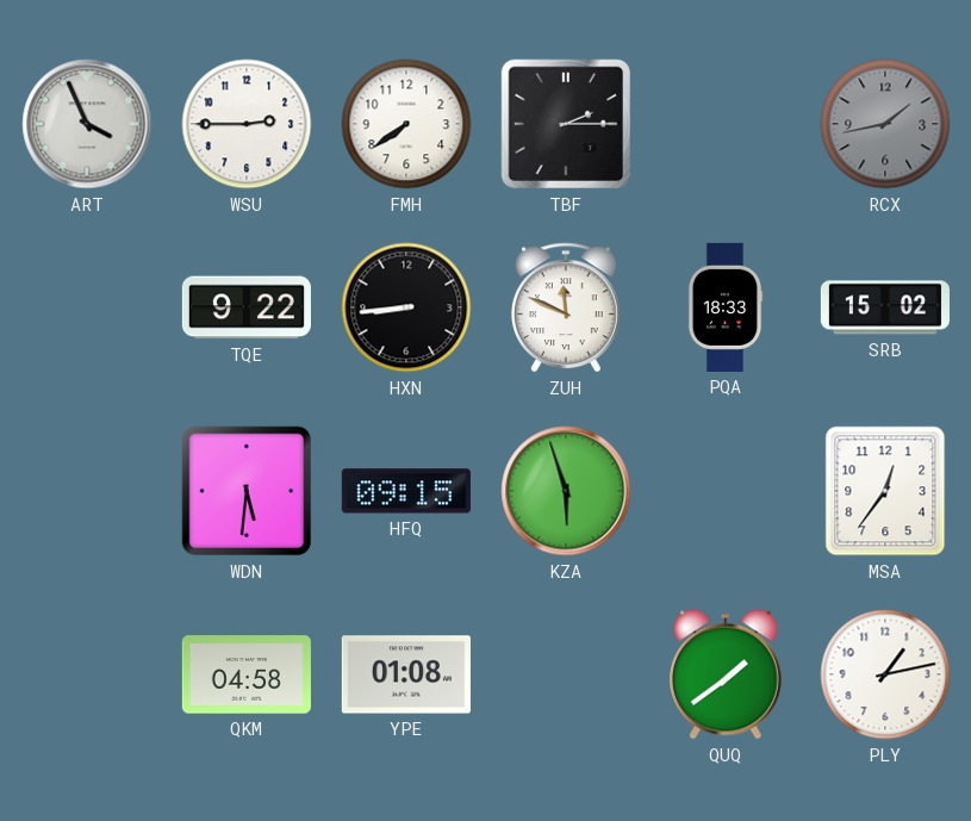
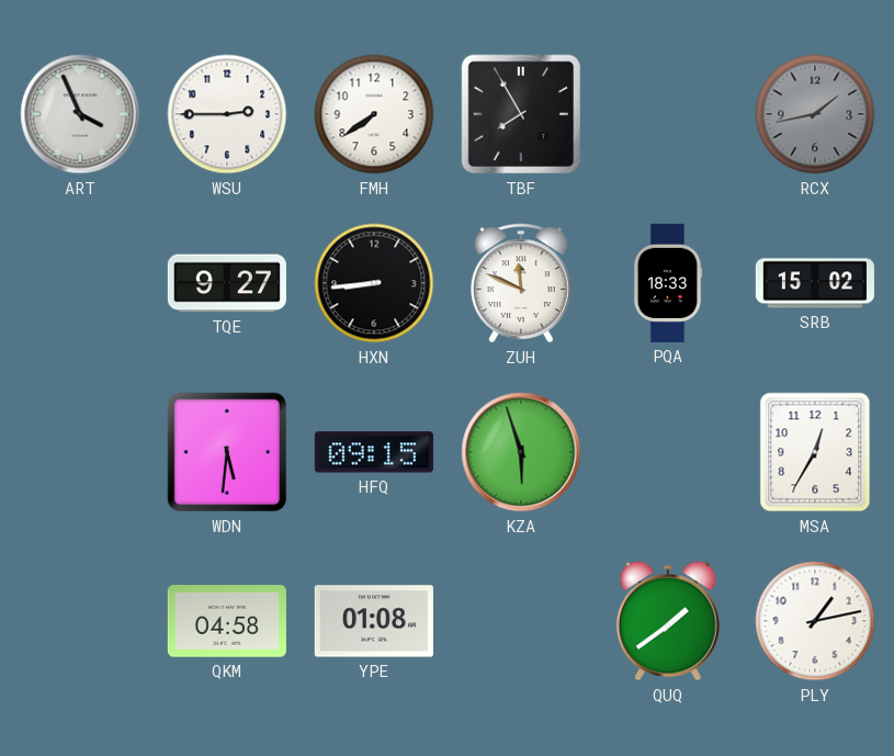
TBF: 2:15 -> 7:55 (521, 114)
TQE: 9:22 -> 9:27 (227, 283)
MSA: 12:36 -> 12:35 (815, 452)
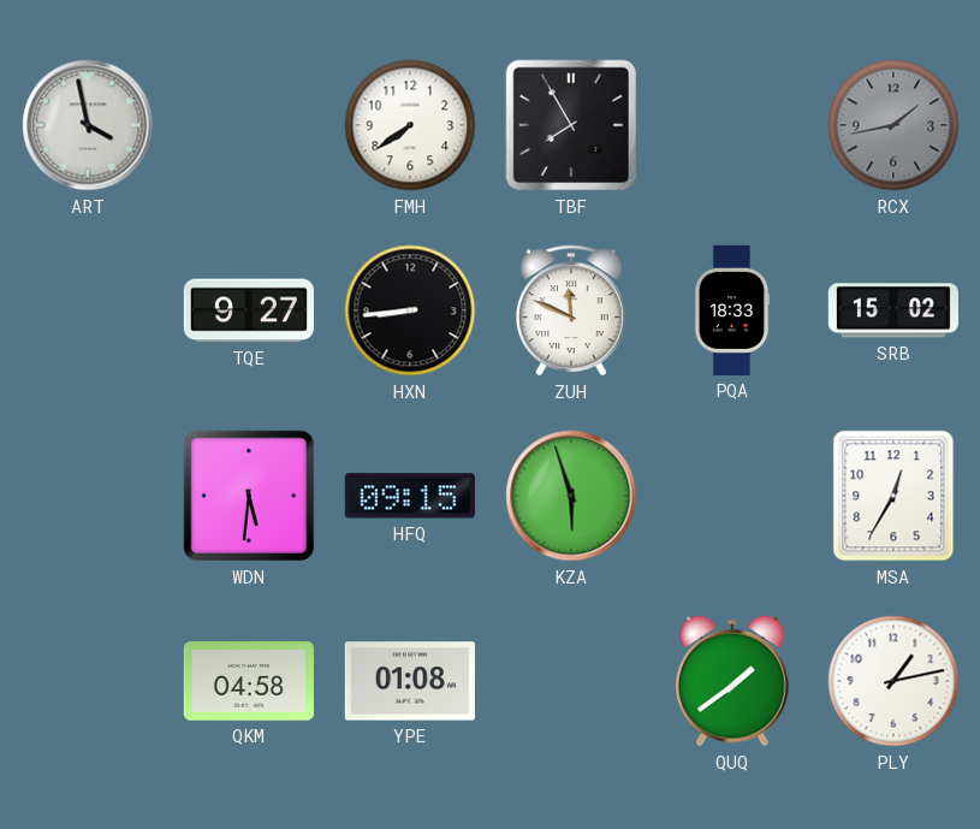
ART: 3:56 -> 3:58 (88, 125)
WSU: 2:45 -> none (227, 114)
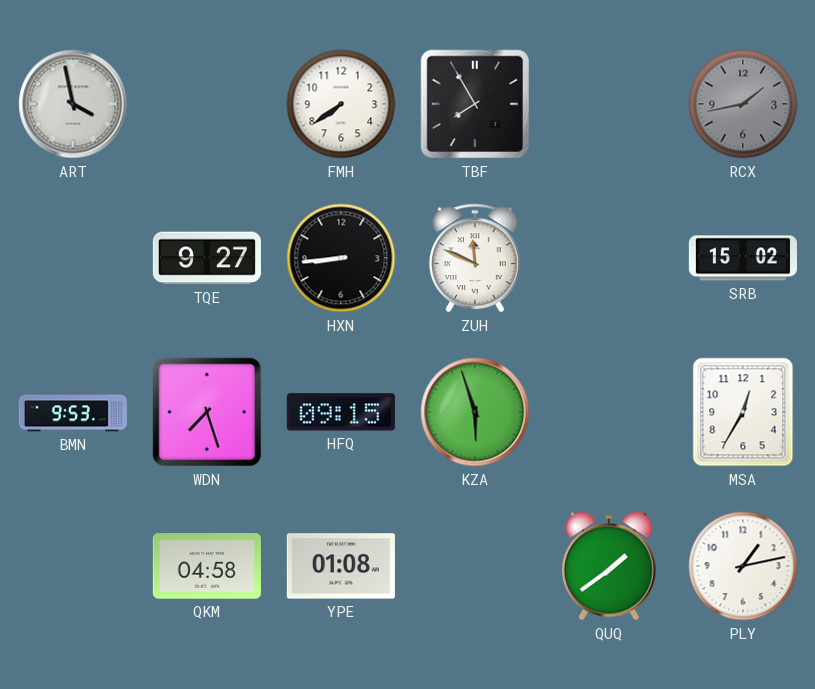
PQA: 18:33 -> none (732, 310)
BMN: none -> 9:53 (73, 412)
WDN: 5:31 -> 7:27 (207, 412)
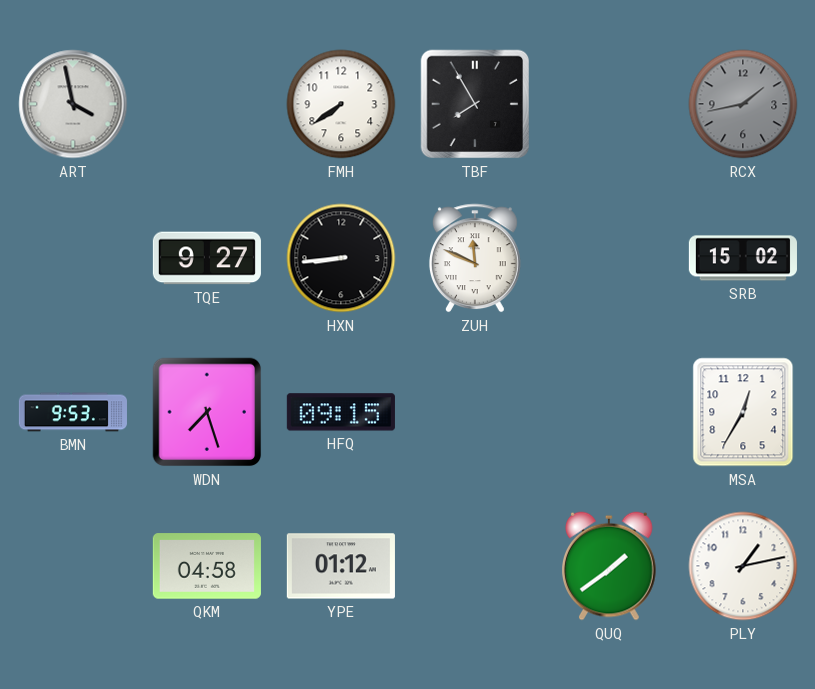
KZA: 5:57 -> none (475, 412)
YPE: 01:08 -> 01:12 (341, 566)
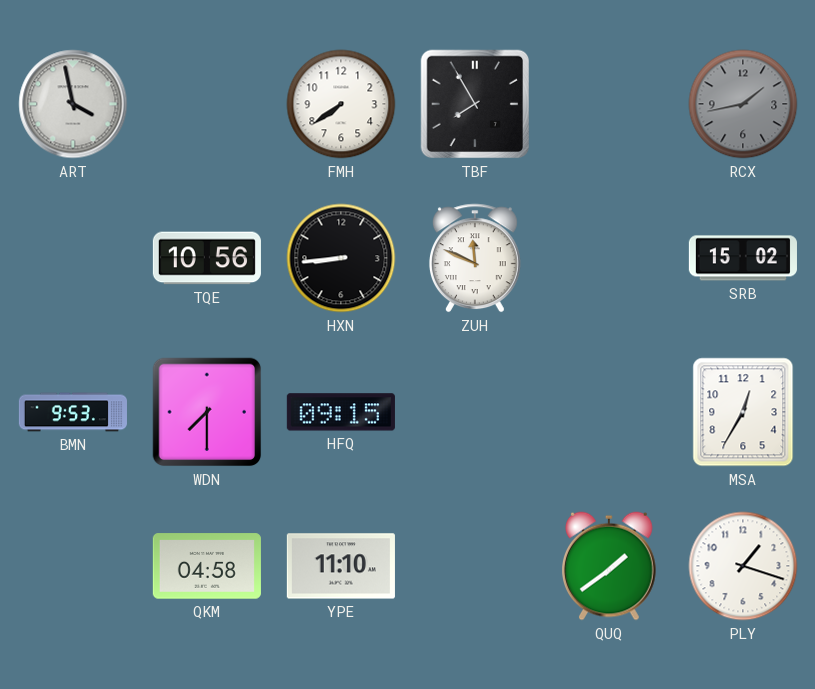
TQE: 9:27 -> 10:56 (207, 258)
WDN: 7:27 -> 7:30 (207, 412)
YPE: 01:12 -> 11:10 (341, 566)
PLY: 1:13 -> 1:18 (743, 566)
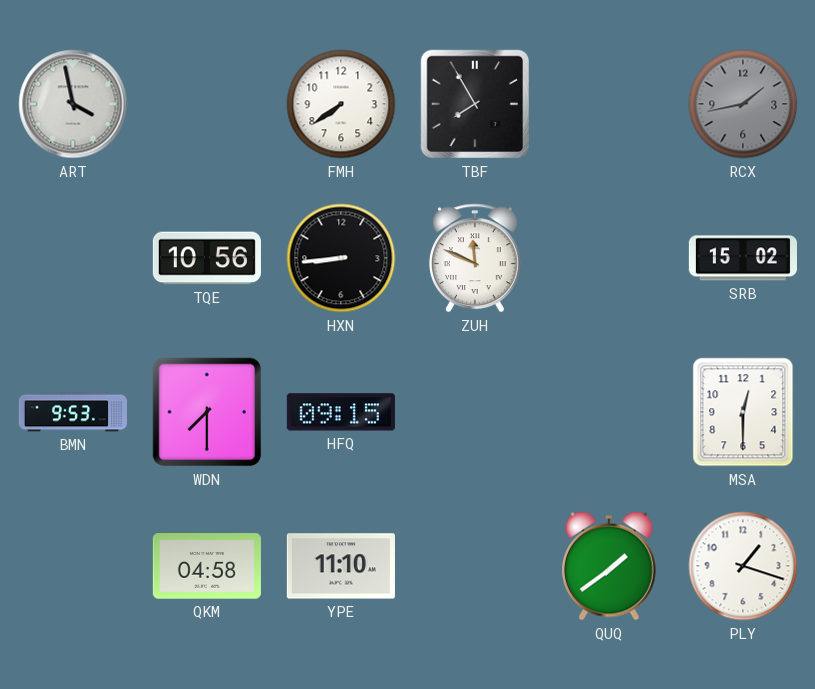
MSA: 12:35 -> 12:30 (743, 412)
